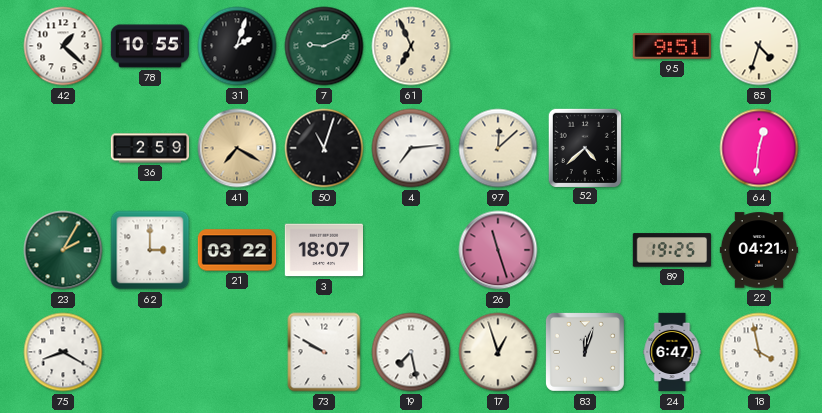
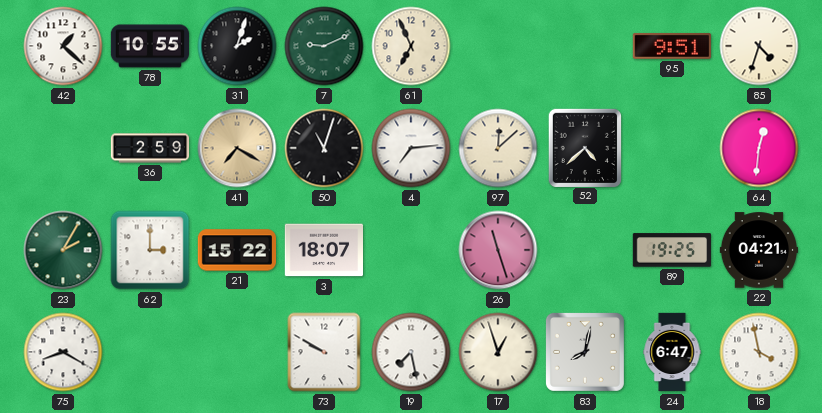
21: 03:22 -> 15:22 (236, 250)
83: 12:03 -> 8:02 (585, 352)
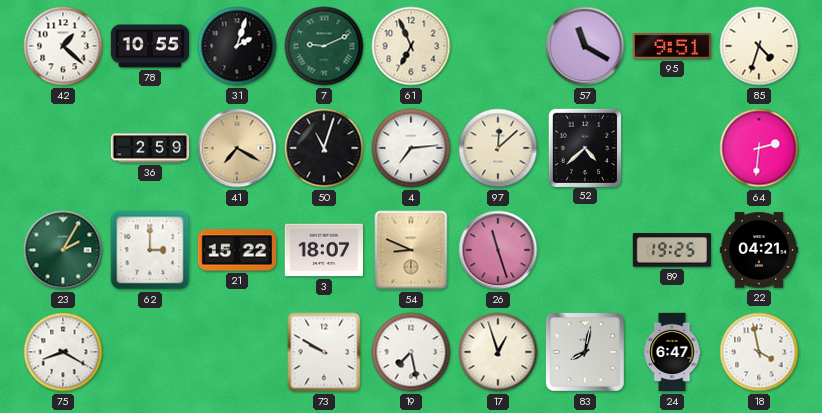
57: none -> 11:20 (585, 46)
64: 12:31 -> 2:31 (759, 148)
54: none -> 8:49 (411, 250)
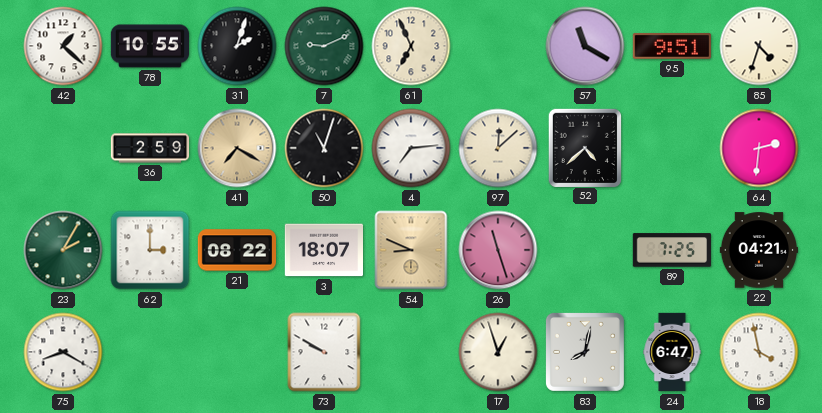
21: 15:22 -> 08:22 (236, 250)
89: 19:25 -> 7:25 (671, 250)
19: 7:28 -> none (411, 352)
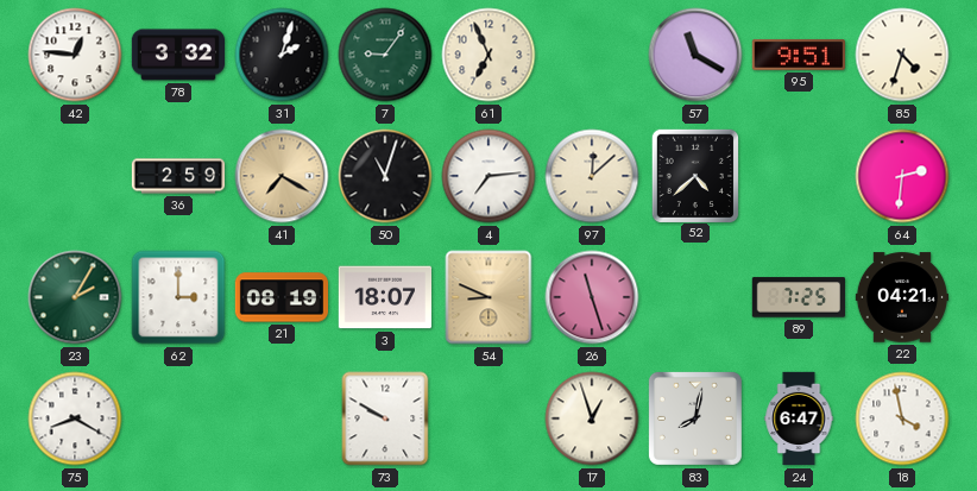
42: 1:22 -> 12:46 (75, 55)
78: 10:55 -> 3:32 (178, 55)
7: 9:11 -> 9:06 (385, 55)
21: 08:22 -> 08:19 (281, 297)
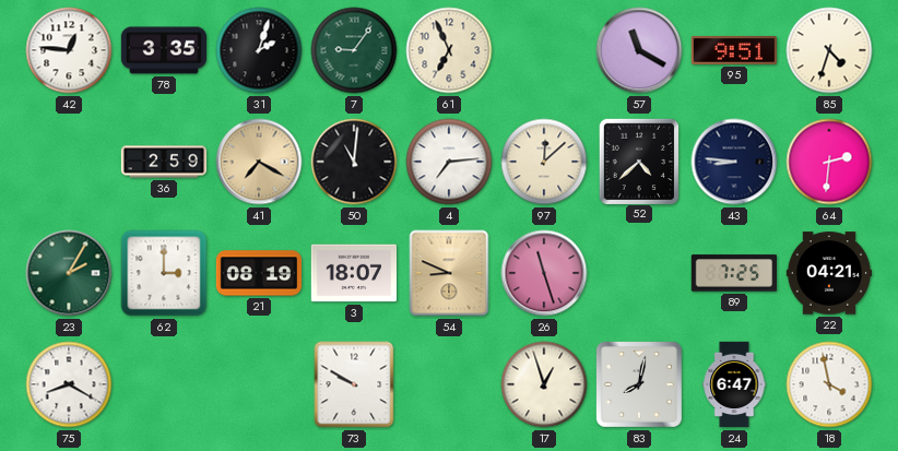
78: 3:32 -> 3:35 (164, 50)
50: 11:03 -> 11:01 (354, 162)
43: none -> 8:46 (734, 162)
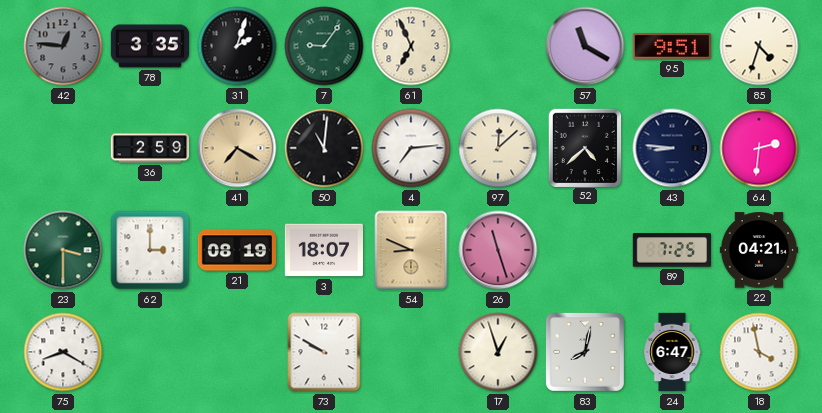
42 dial: white -> grey (63, 46)
23: 2:05 -> 3:30 (63, 250)
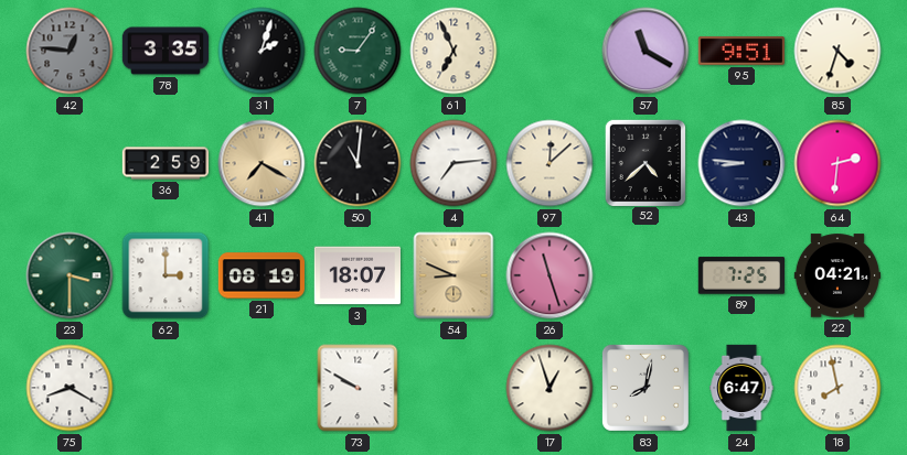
18: 3:58 -> 7:58 (837, 388)
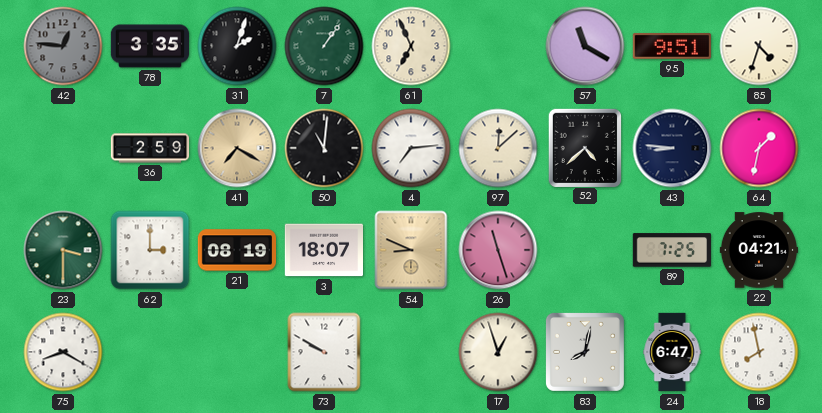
7: 9:06 -> 1:06 (324, 46)
64: 2:31 -> 1:32 (759, 148)
